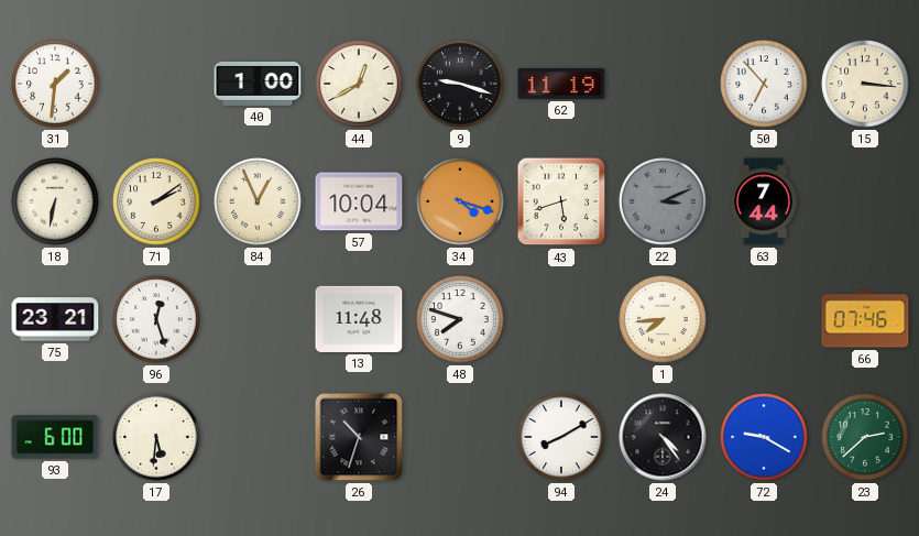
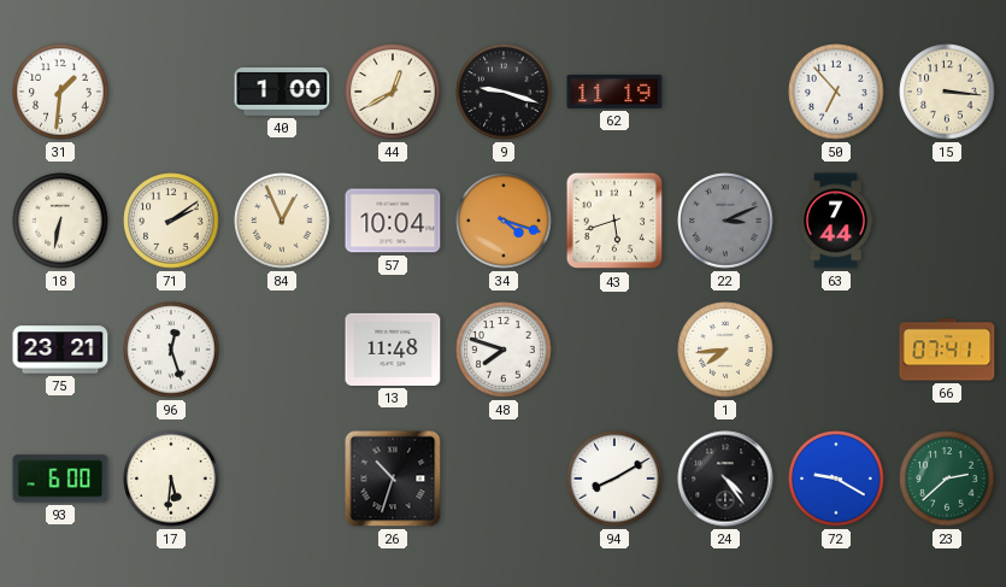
66: 07:46 -> 07:41 (947, 350)
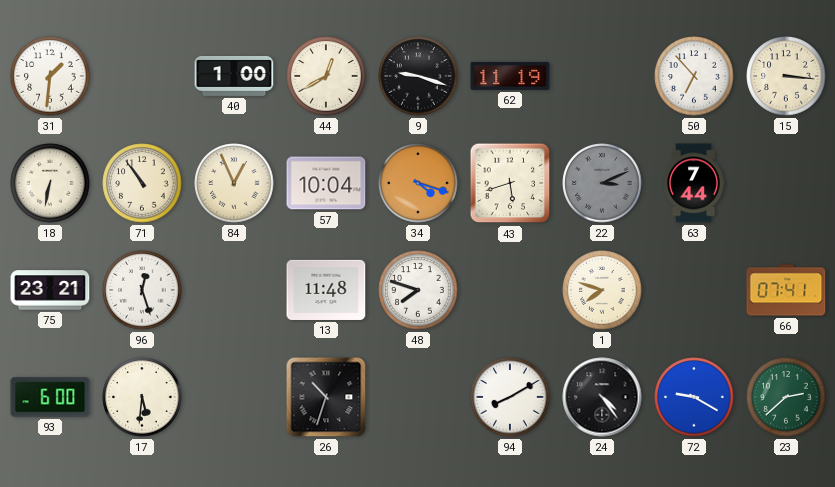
71: 2:09 -> 10:54 (142, 183)
1: 7:44 -> 7:48 (602, 290)
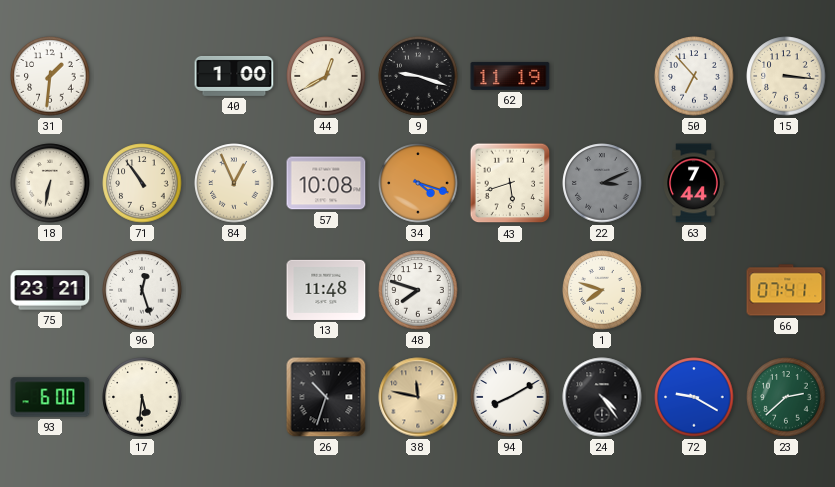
57: 10:04 -> 10:08 (326, 183)
38: none -> 11:47 (418, 397)
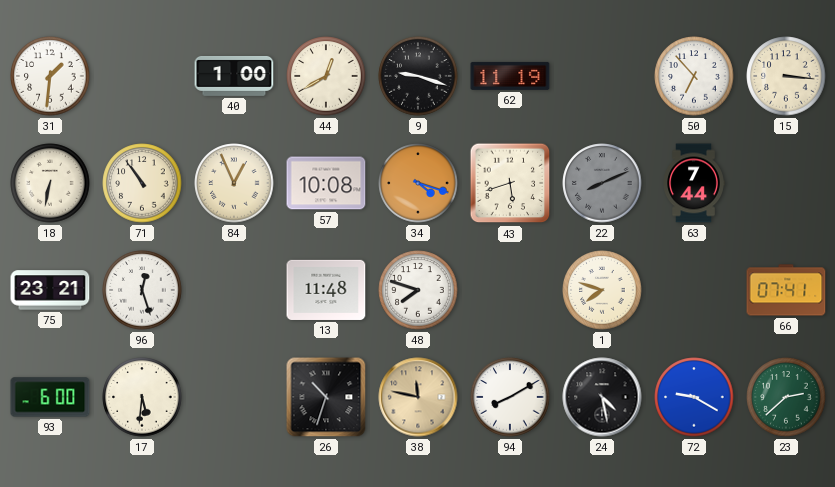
22: 3:11 -> 8:11 (602, 183)
24: 4:24 -> 4:28 (602, 397)
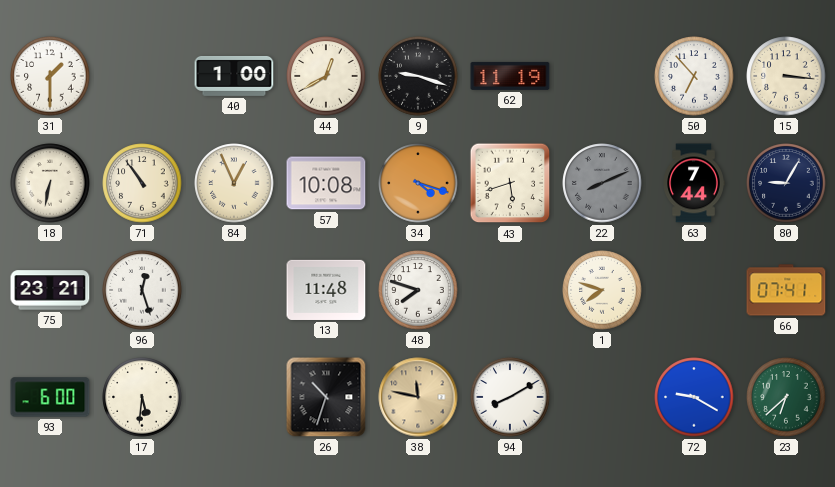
31: 1:31 -> 1:30 (50, 76)
80: none -> 9:05 (786, 183)
24: 4:28 -> none (602, 397)
23: 2:38 -> 6:38 (786, 397)
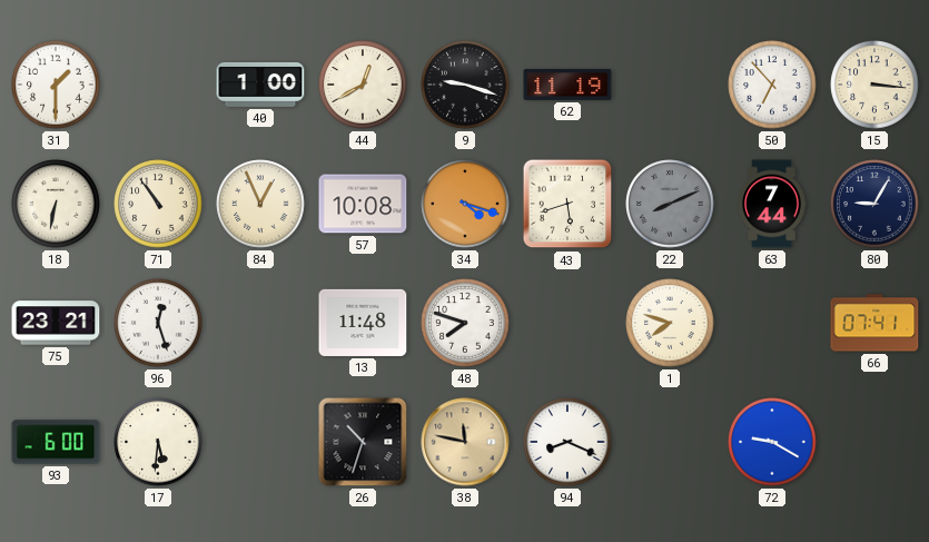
94: 8:10 -> 8:19 (567, 442)
23: 6:38 -> none (786, 397)
